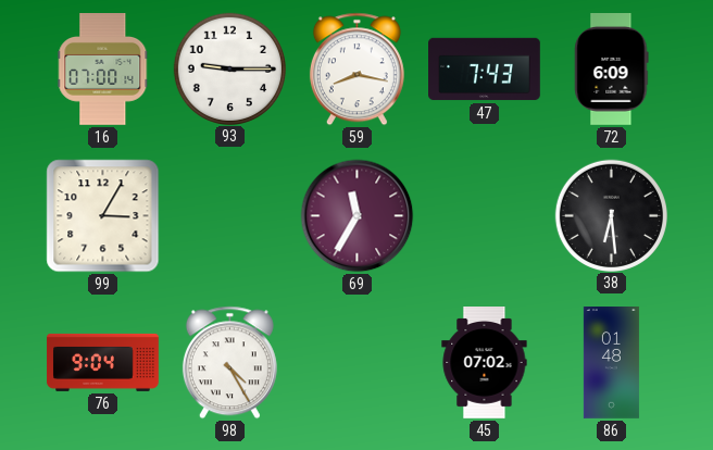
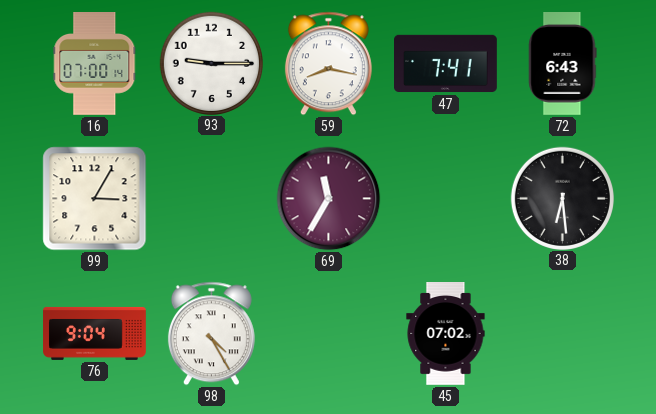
47: 7:43 -> 7:41 (446, 64)
72: 6:09 -> 6:43 (563, 64)
86: 01:48 -> none (611, 363)
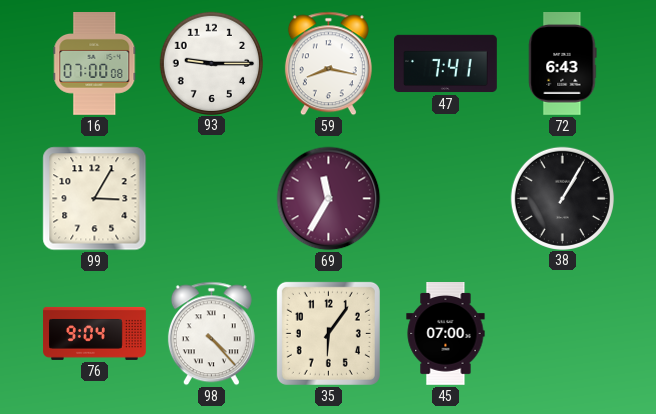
16: 07:00:14 -> 07:00:08 (95, 64)
38: 6:29 -> 1:05 (562, 198)
98: 4:25 -> 4:23 (211, 334)
35: none -> 6:06 (328, 333)
45: 07:02 -> 07:00 (446, 334)
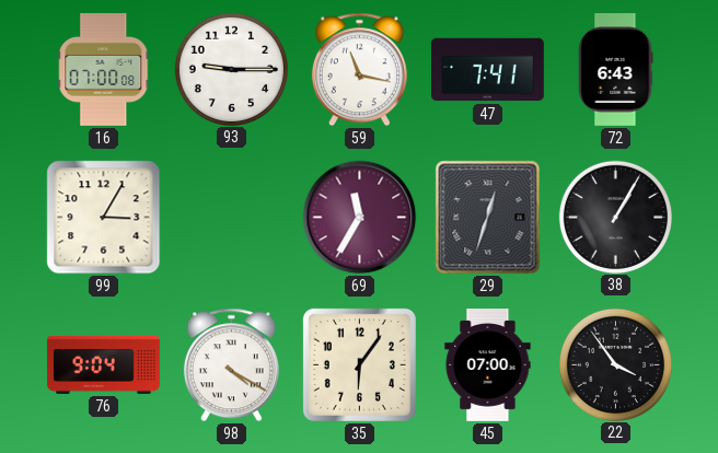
59: 8:17 -> 11:17 (359, 70)
29: none -> 12:33 (488, 218)
98: 4:23 -> 4:20 (231, 365)
22: none -> 3:54 (615, 364)
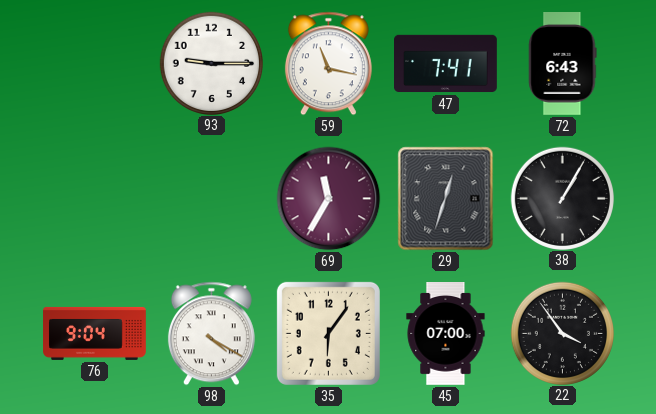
16: 07:00 -> none (104, 70)
99: 3:05 -> none (104, 218)
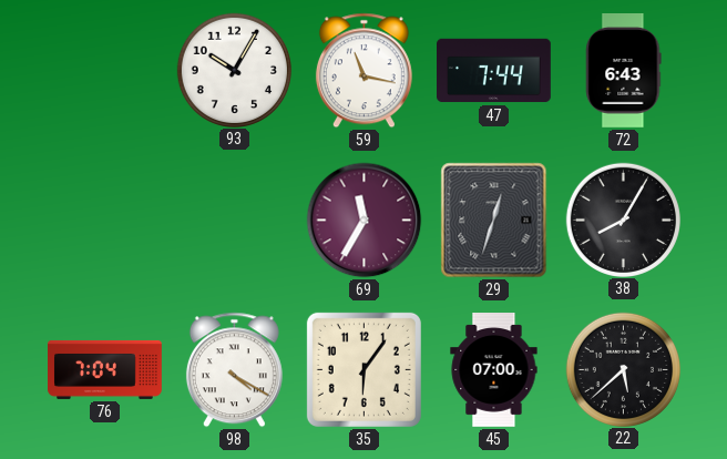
93: 9:15 -> 10:05 (234, 70)
47: 7:41 -> 7:44 (494, 71)
38: 1:05 -> 8:05 (623, 220)
76: 9:04 -> 7:04 (105, 369)
22: 3:54 -> 5:38 (623, 369)
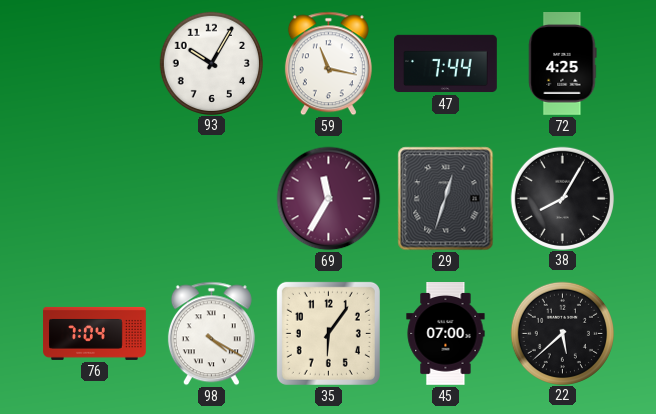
72: 6:43 -> 4:25 (563, 64)
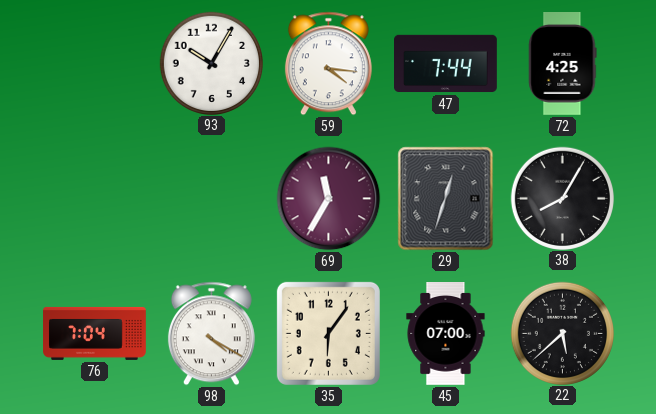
59: 11:17 -> 4:16 (328, 64)
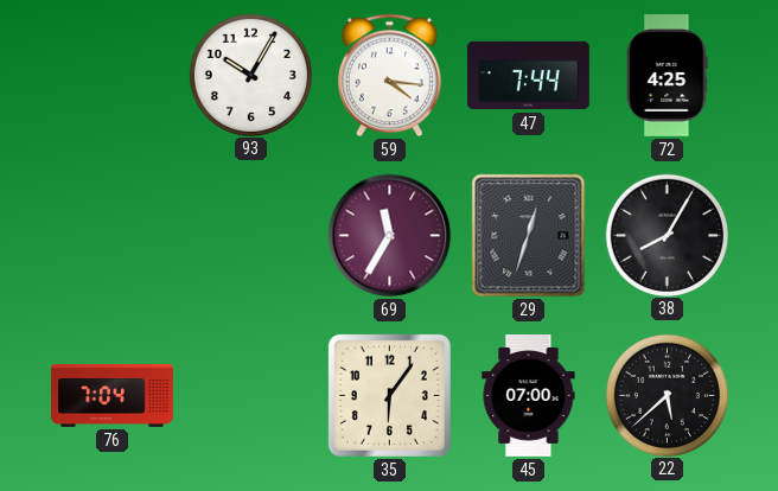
98: 4:20 -> none (211, 334)
